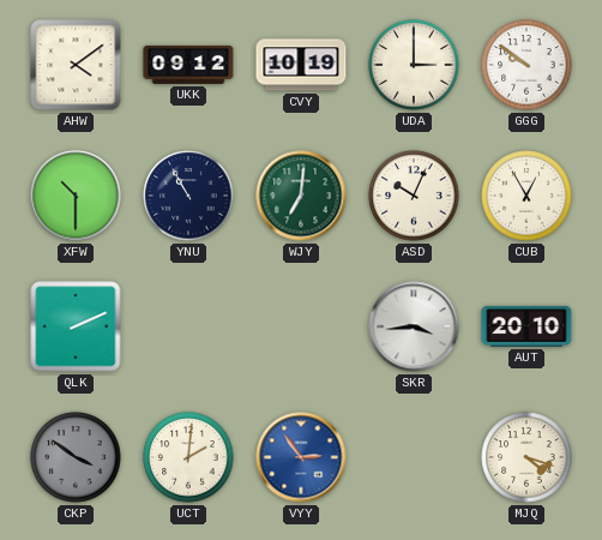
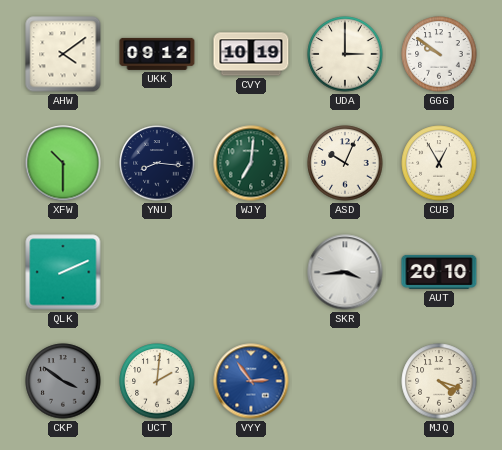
YNU: 10:55 -> 8:16 (157, 163)
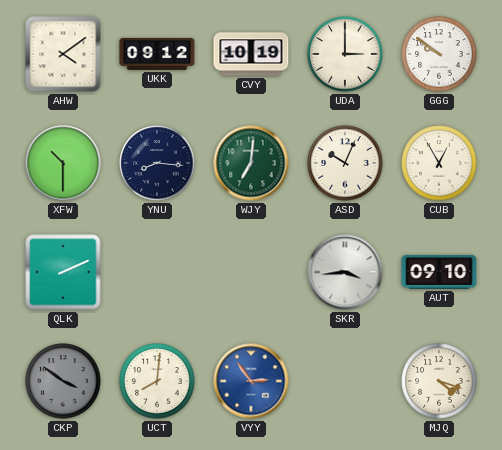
AUT: 20:10 -> 09:10 (439, 272)
UCT: 2:01 -> 8:01 (157, 381)
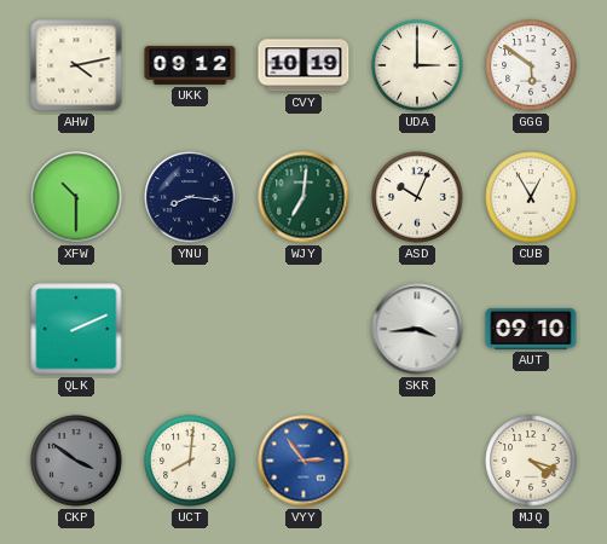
AHW: 4:09 -> 4:13 (76, 65)
GGG: 9:51 -> 5:51 (531, 65)
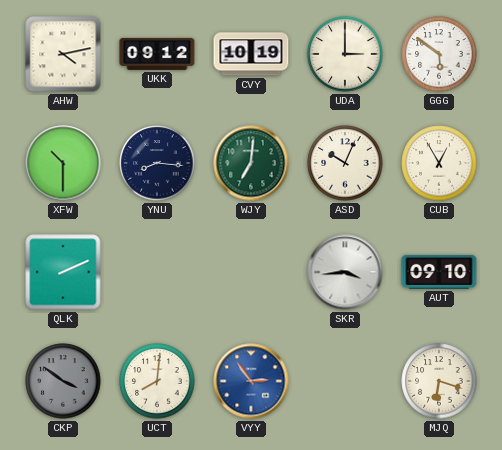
MJQ: 4:18 -> 6:18 (439, 381)
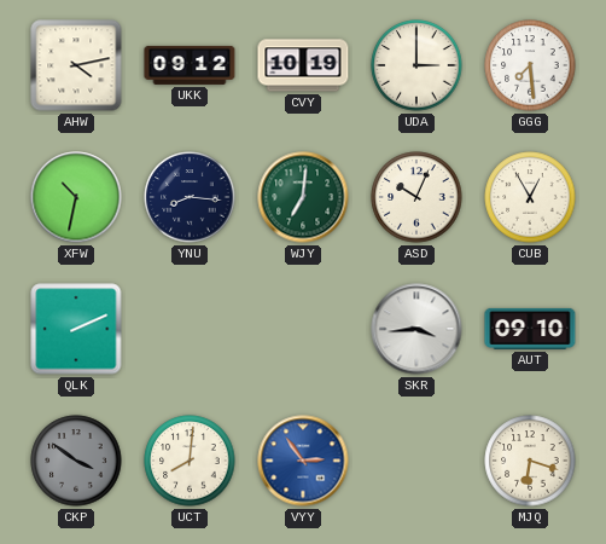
GGG: 5:51 -> 7:29 (530, 65)
XFW: 10:30 -> 10:32 (76, 197)
